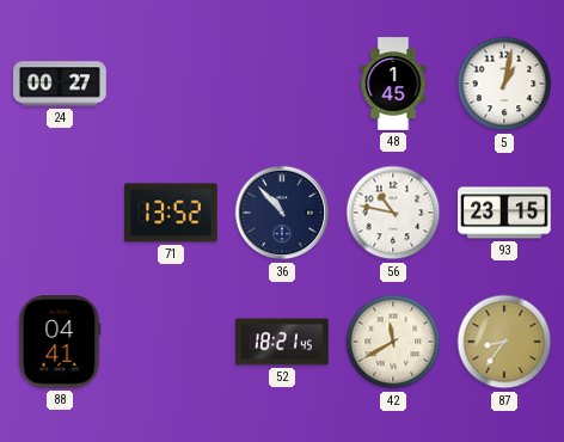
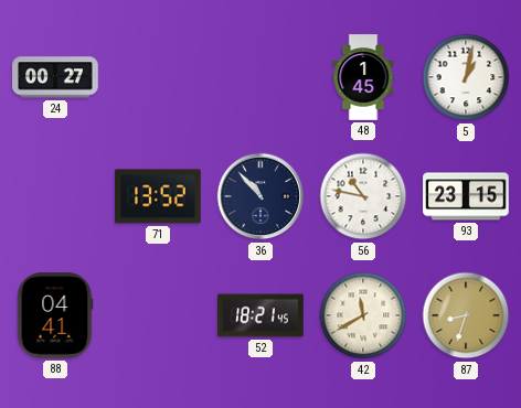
87: 8:36 -> 8:33 (466, 315)
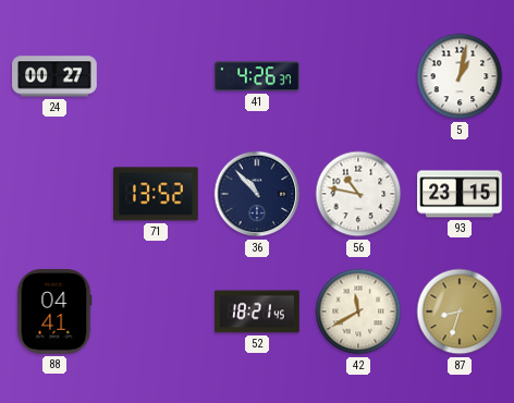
41: none -> 4:26 (257, 76)
48: 1:45 -> none (363, 77)
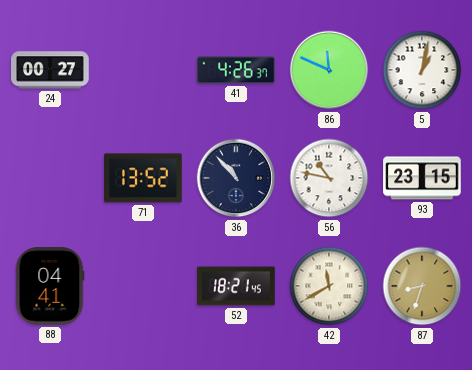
86: none -> 11:49 (329, 70)
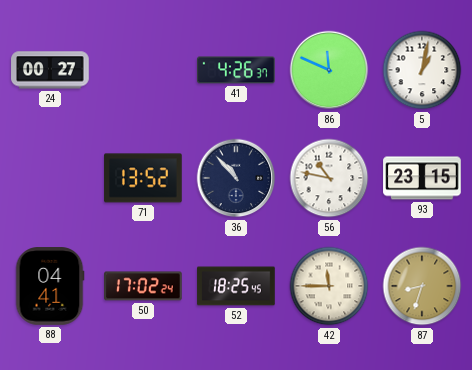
50: none -> 17:02 (143, 286)
52: 18:21 -> 18:25 (236, 286)
42: 11:40 -> 11:45 (329, 286)
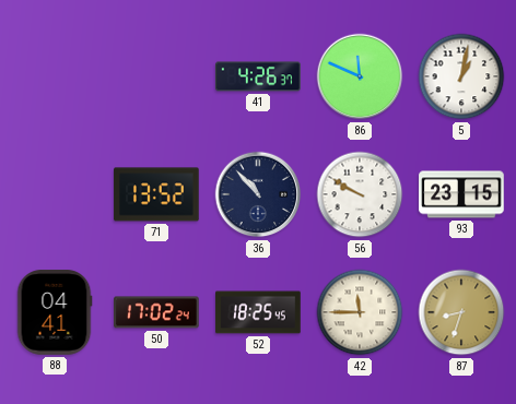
24: 00:27 -> none (50, 70)
56: 10:47 -> 9:50 (360, 194)
